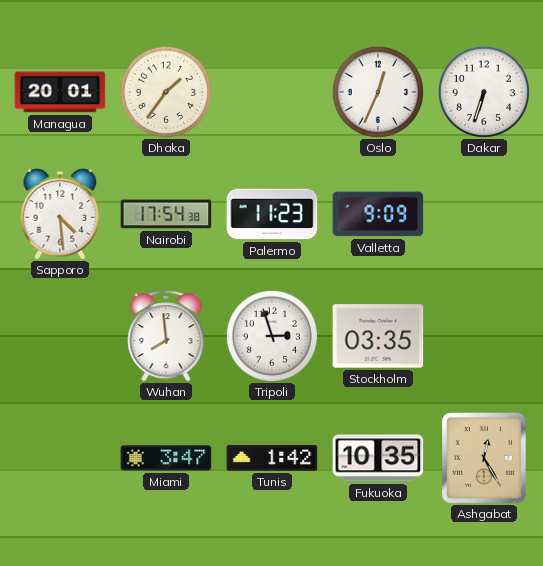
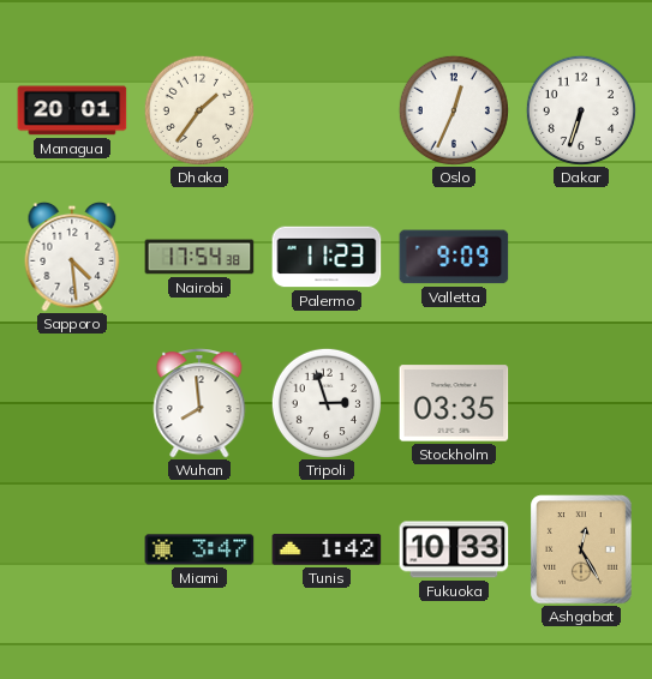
Fukuoka: 10:35 -> 10:33 (454, 549)
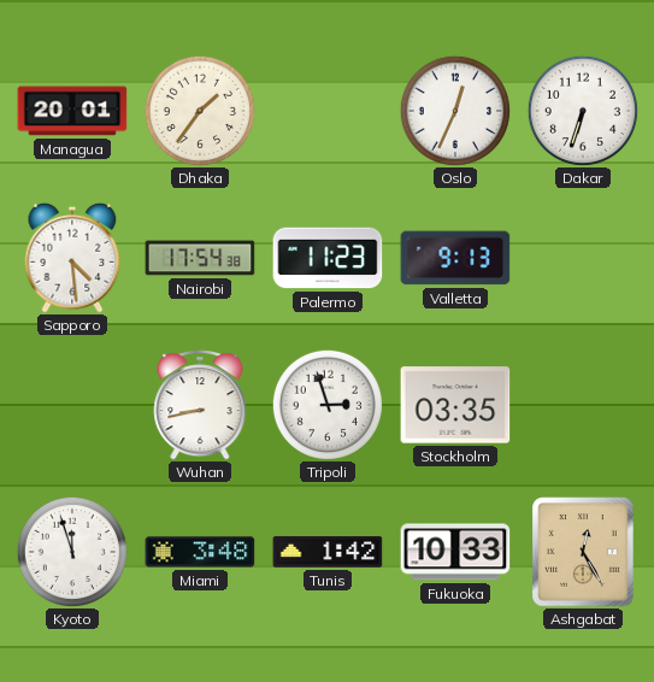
Valletta: 9:09 -> 9:13 (455, 258)
Wuhan: 7:59 -> 8:43 (200, 405)
Kyoto: none -> 11:57 (72, 552)
Miami: 3:47 -> 3:48 (200, 552)
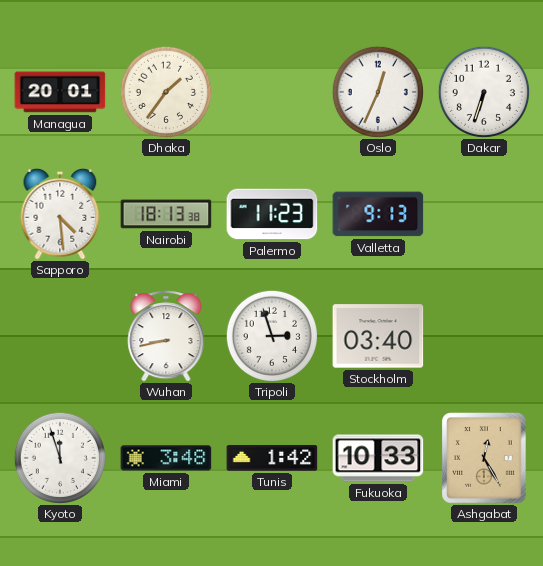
Nairobi: 17:54 -> 18:13 (166, 214)
Stockholm: 03:35 -> 03:40 (378, 336)
